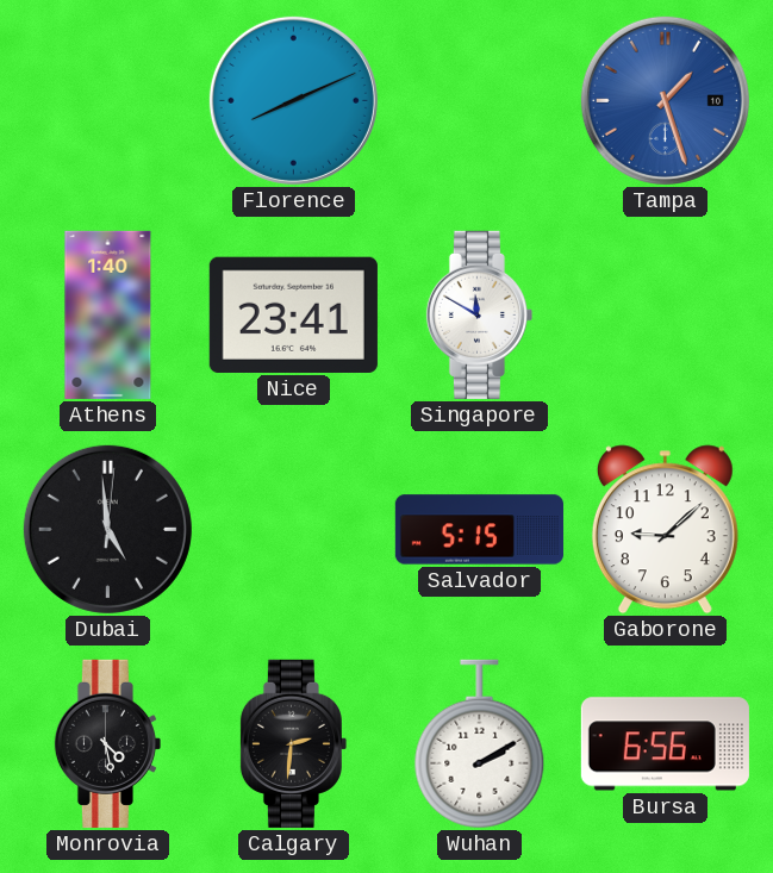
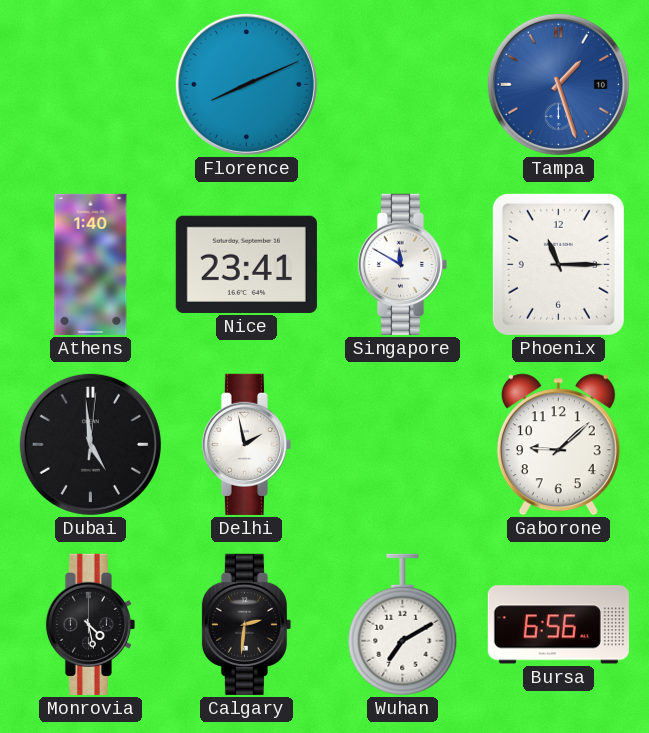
Phoenix: none -> 11:15 (558, 264)
Delhi: none -> 1:58 (246, 444)
Salvador: 5:15 -> none (479, 530)
Wuhan: 2:10 -> 7:10 (403, 625)
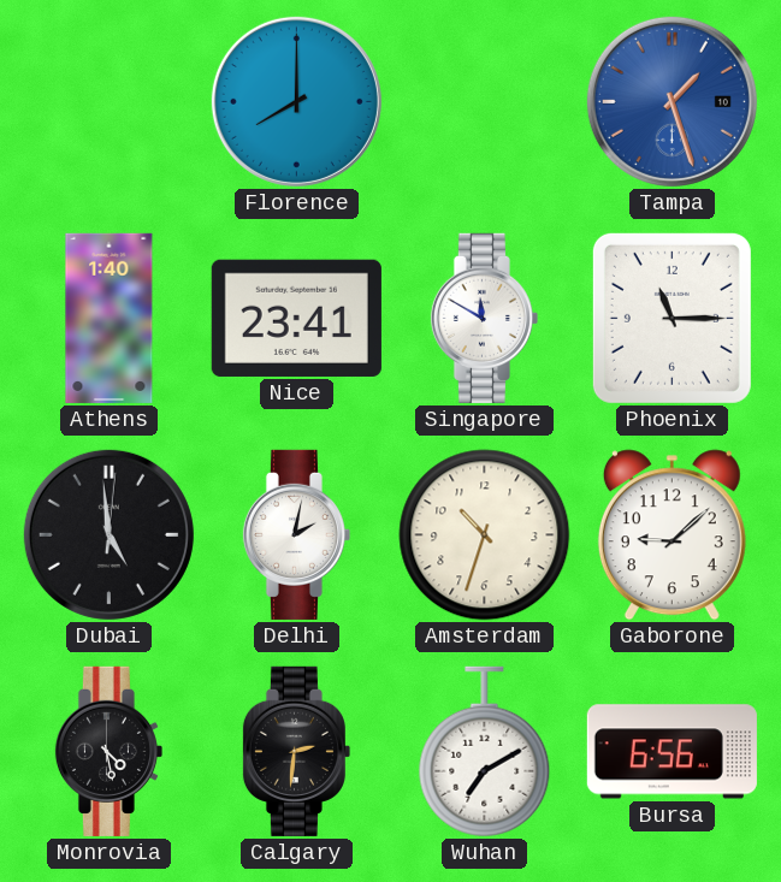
Florence: 8:11 -> 8:00 (296, 101)
Delhi: 1:58 -> 2:02 (296, 534)
Amsterdam: none -> 10:33 (485, 535)
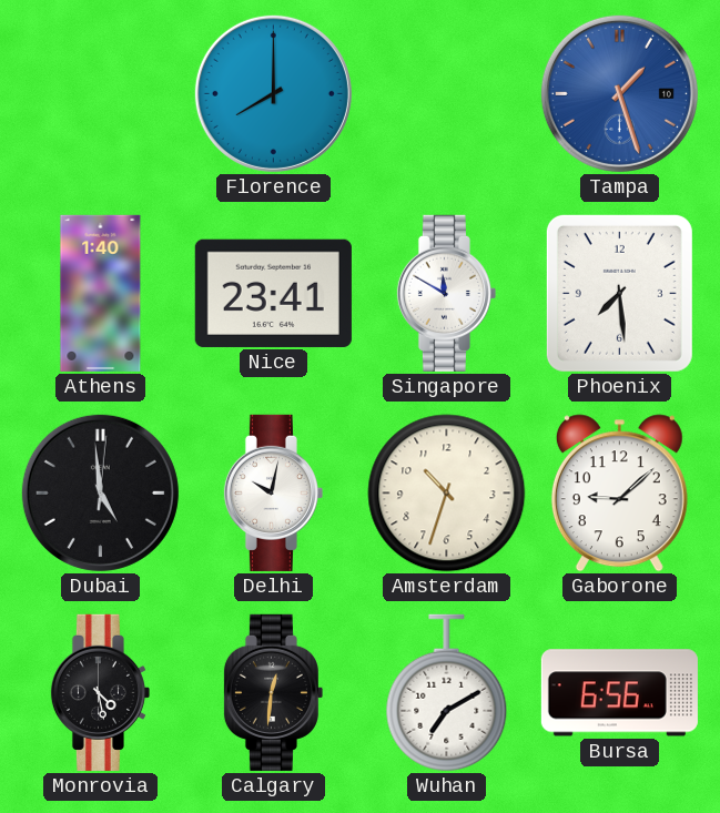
Phoenix: 11:15 -> 7:29 (619, 293)
Delhi: 2:02 -> 10:02 (273, 492)
Calgary: 2:31 -> 12:31 (273, 692)
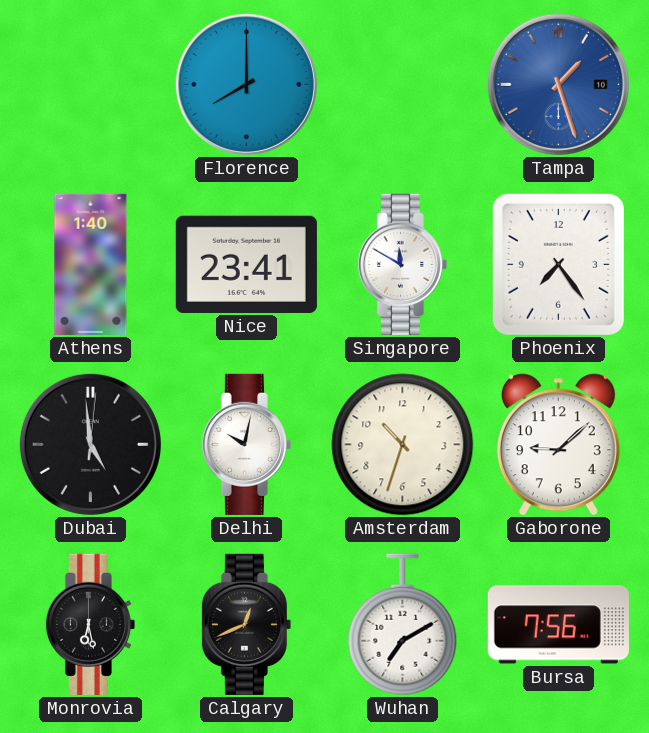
Phoenix: 7:29 -> 7:24 (558, 264)
Monrovia: 4:28 -> 6:28 (90, 624)
Calgary: 12:31 -> 12:41 (246, 624)
Bursa: 6:56 -> 7:56 (558, 625)
